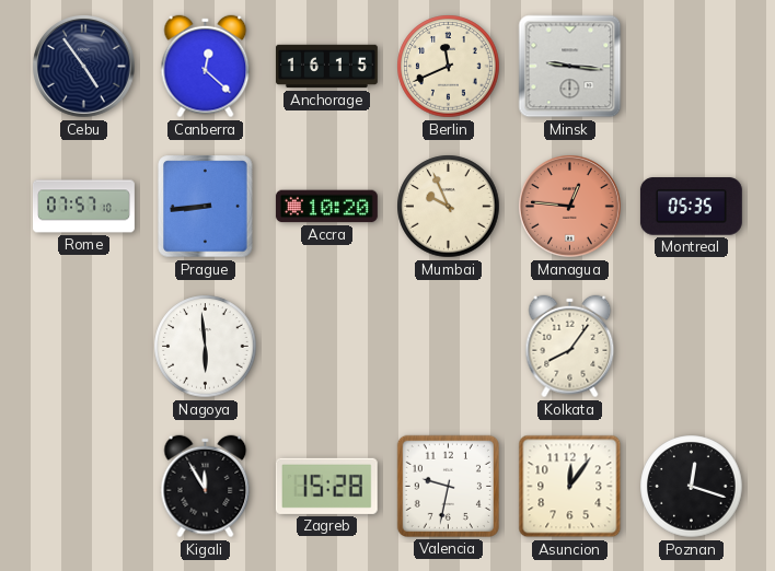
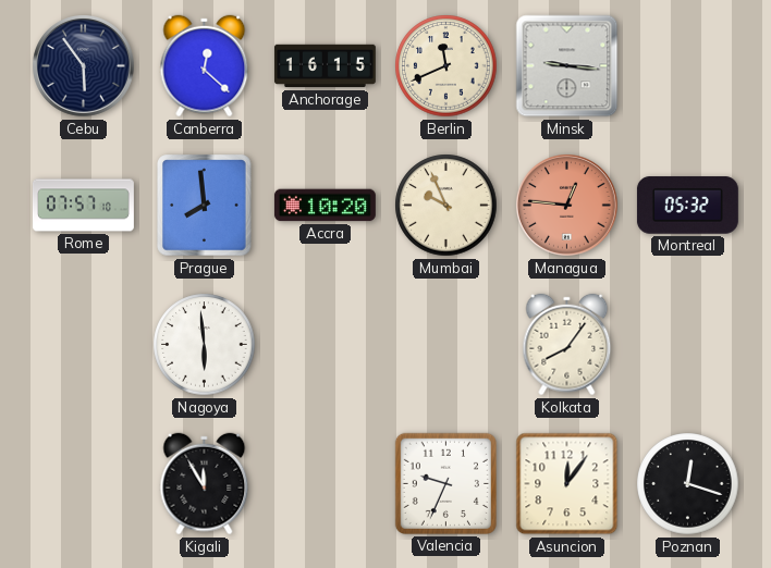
Cebu: 4:54 -> 5:54 (84, 66)
Prague: 8:44 -> 7:59 (205, 206)
Montreal: 05:35 -> 05:32 (687, 206)
Zagreb: 15:28 -> none (326, 486)
Valencia: 9:32 -> 9:34 (445, 483)
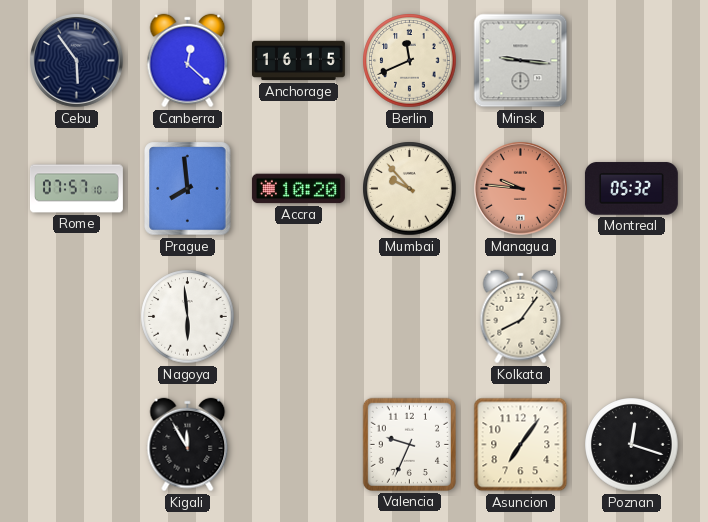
Mumbai: 9:56 -> 9:53 (410, 189)
Managua: 12:46 -> 9:46 (521, 189)
Asuncion: 12:06 -> 7:06 (521, 445)
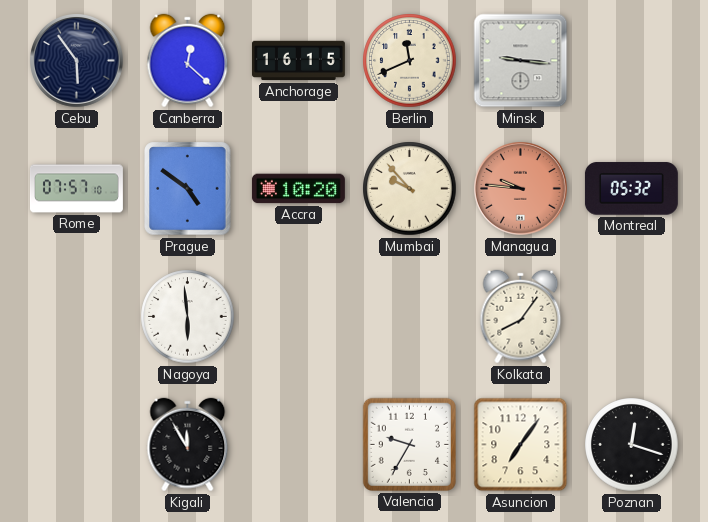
Prague: 7:59 -> 4:51 (188, 189)
Valencia: 9:34 -> 9:35 (409, 444)
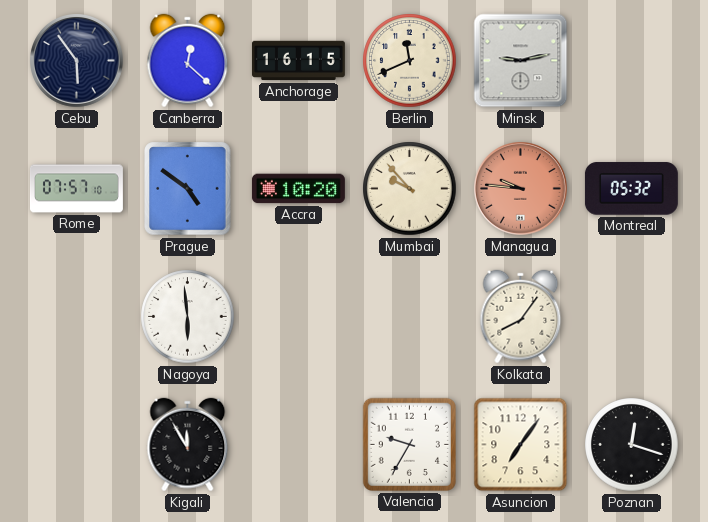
Minsk: 9:16 -> 9:13 (521, 61)
